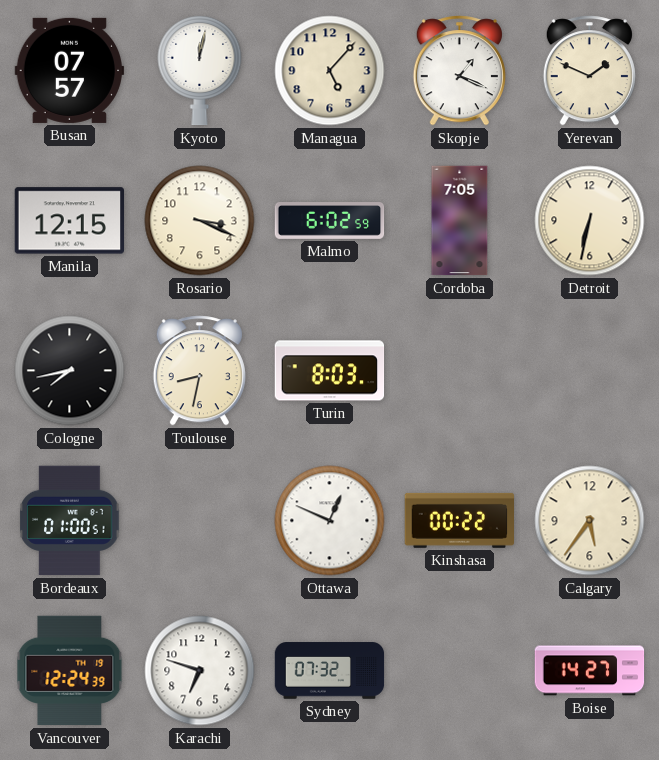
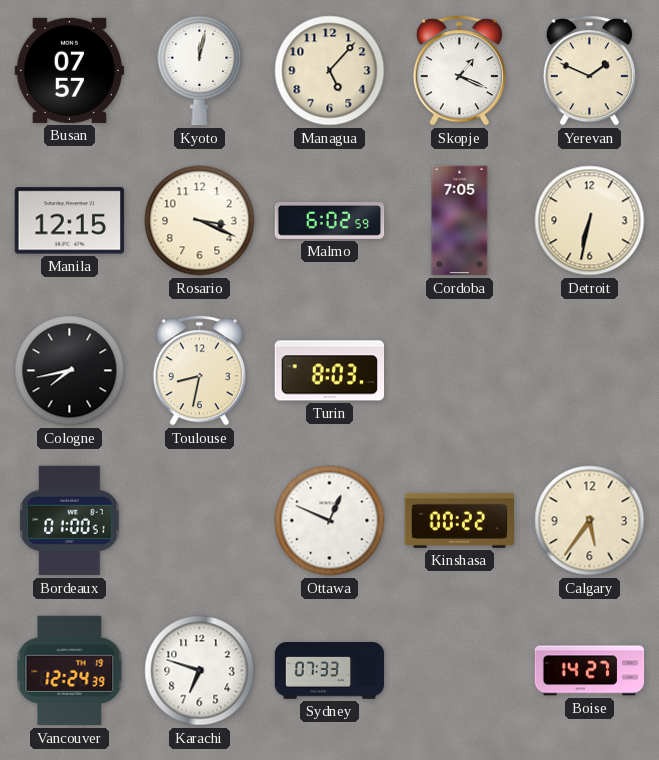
Sydney: 07:32 -> 07:33 (330, 671)
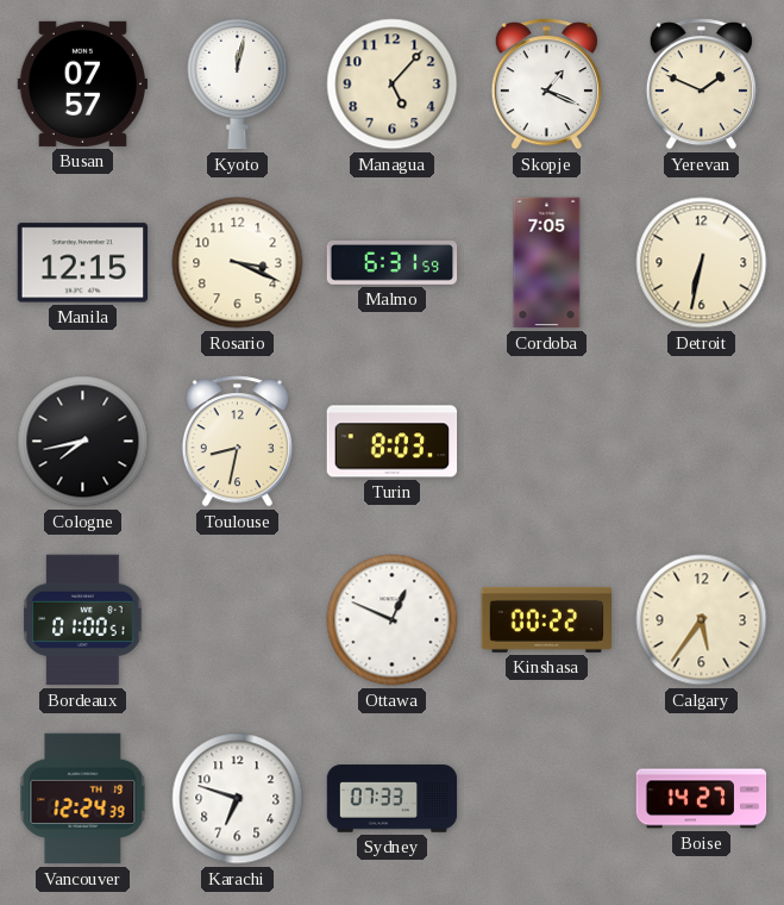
Malmo: 6:02 -> 6:31 (393, 263)
